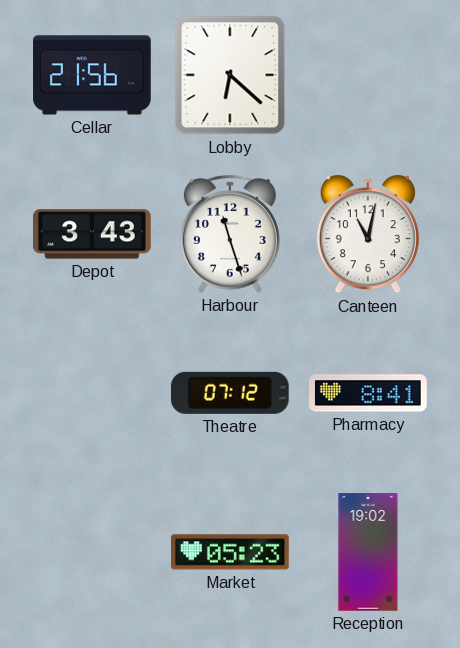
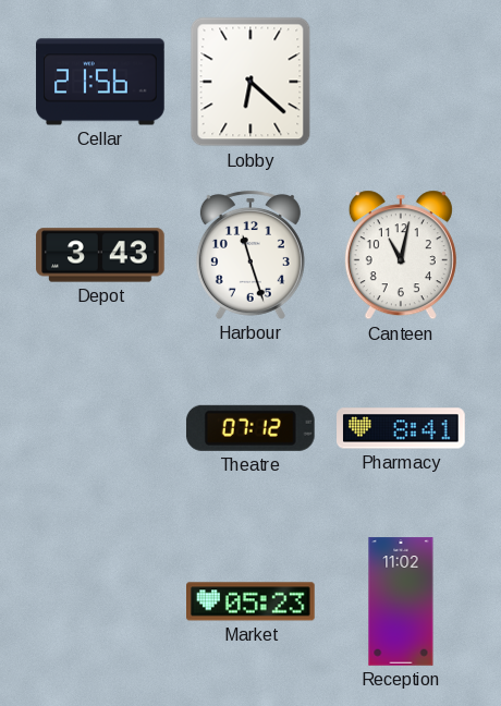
Reception: 19:02 -> 11:02 (401, 601)
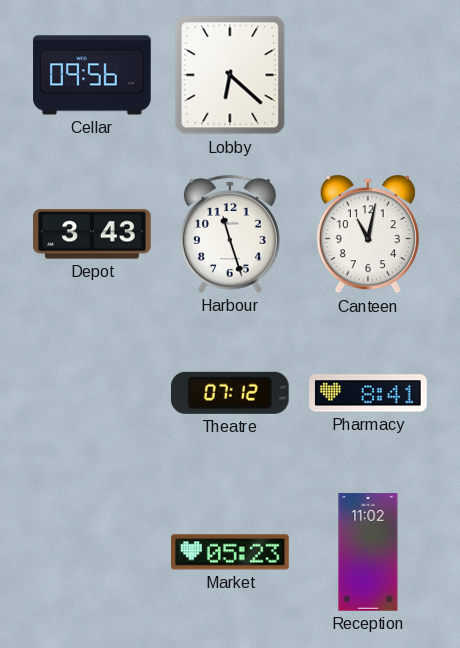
Cellar: 21:56 -> 09:56 (92, 75)
